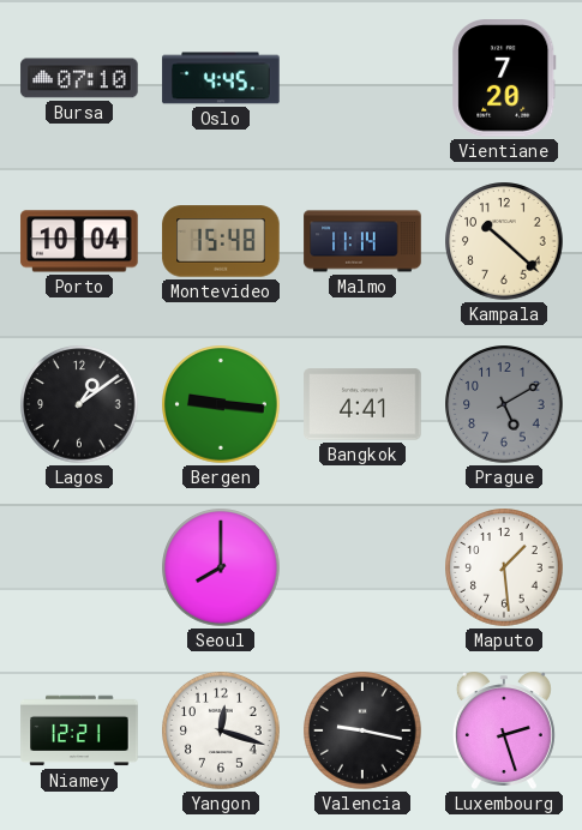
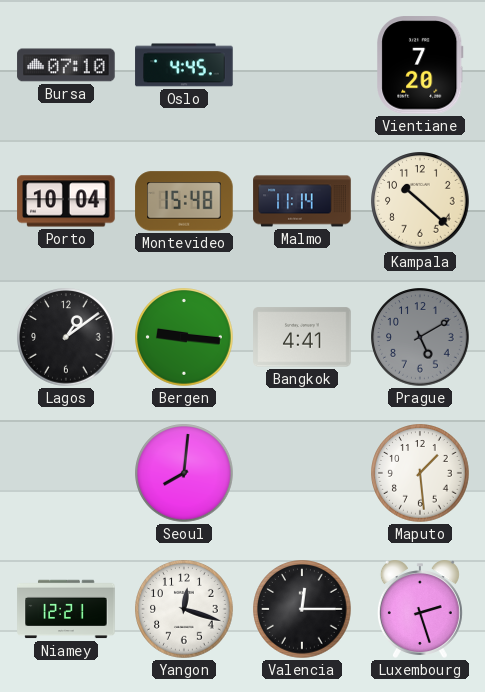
Seoul: 8:00 -> 8:01 (184, 473)
Valencia: 9:17 -> 12:15 (302, 609)
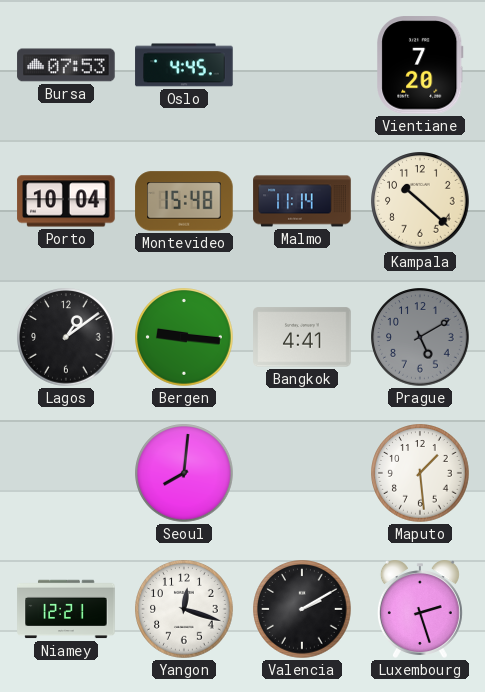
Bursa: 07:10 -> 07:53 (66, 65)
Valencia: 12:15 -> 2:10 (302, 609)
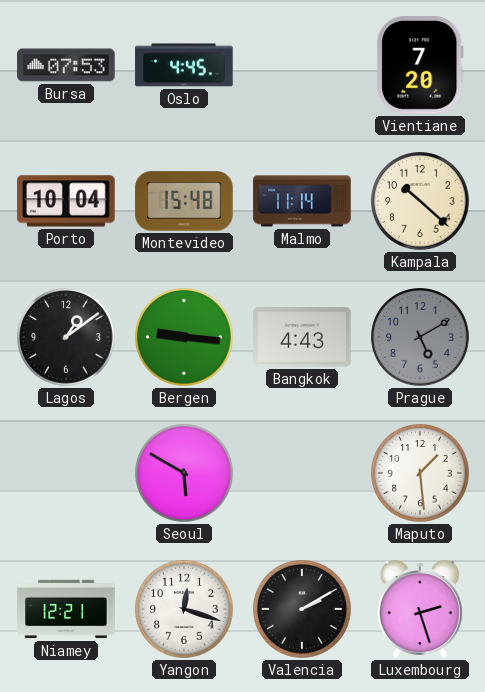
Bangkok: 4:41 -> 4:43 (302, 337)
Seoul: 8:01 -> 5:50 (184, 473)
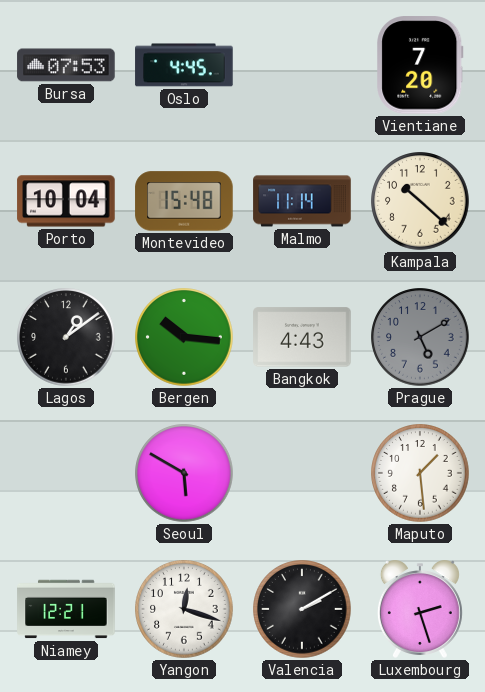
Bergen: 9:16 -> 10:16 (184, 337)
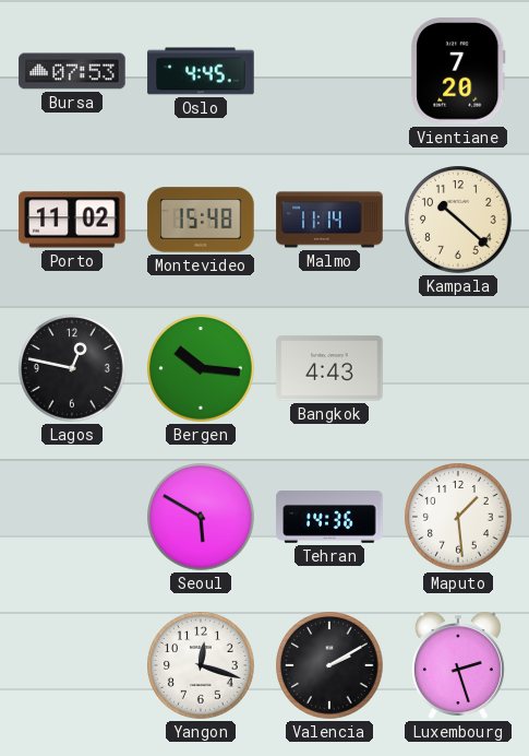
Porto: 10:04 -> 11:02 (72, 220)
Lagos: 1:09 -> 12:47 (72, 368)
Prague: 5:10 -> none (420, 337)
Tehran: none -> 14:36 (329, 518)
Niamey: 12:21 -> none (66, 609)
